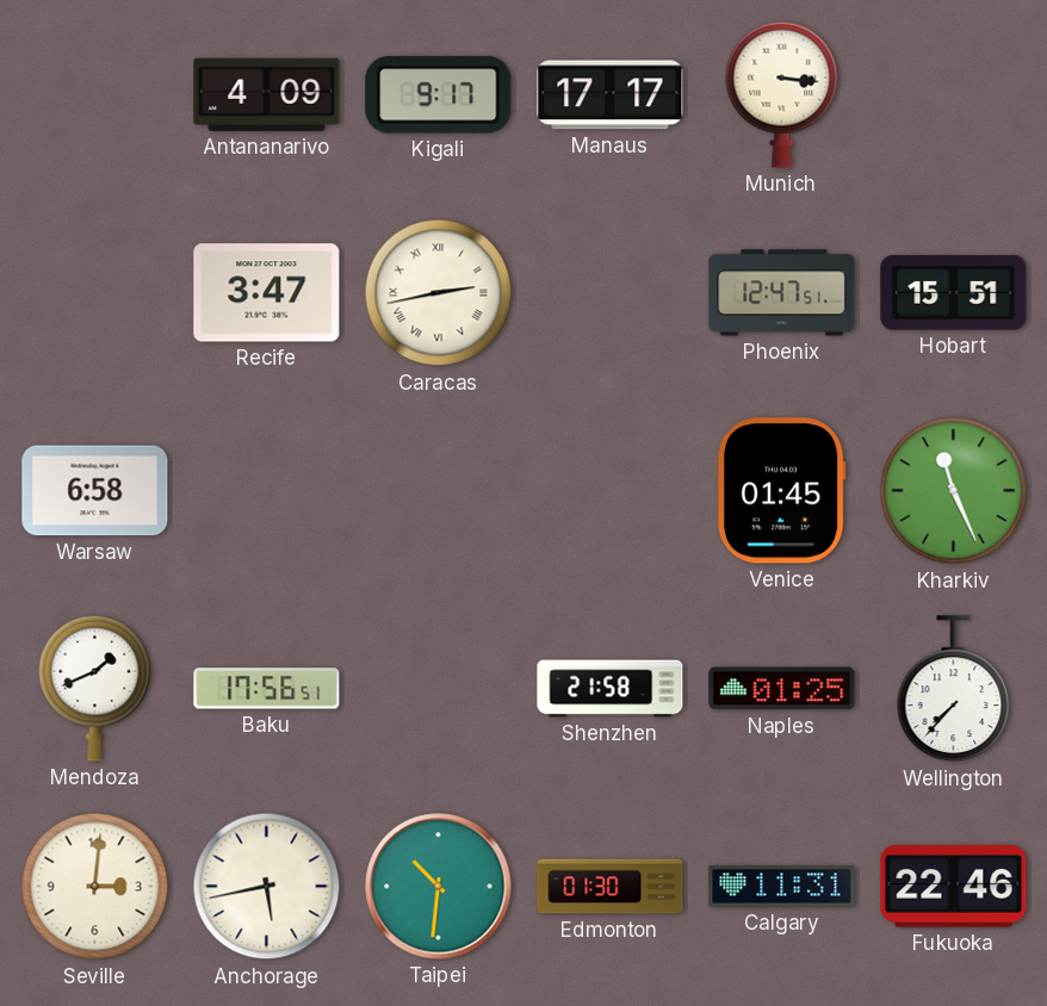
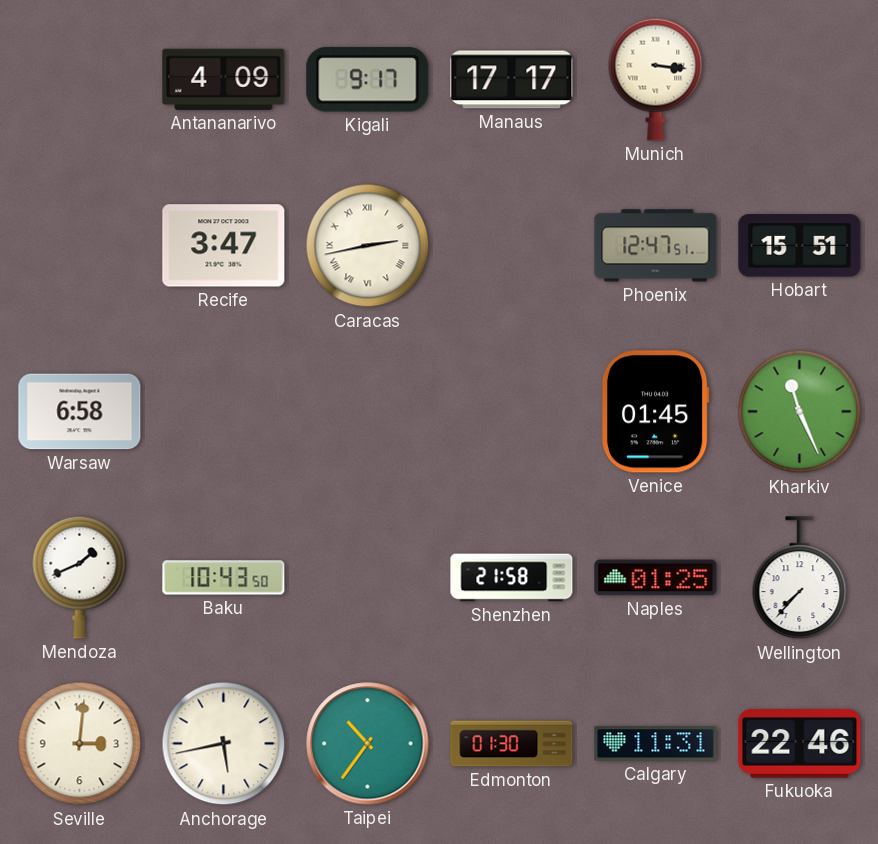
Baku: 17:56 -> 10:43 (224, 578)
Taipei: 10:31 -> 10:36 (368, 744)
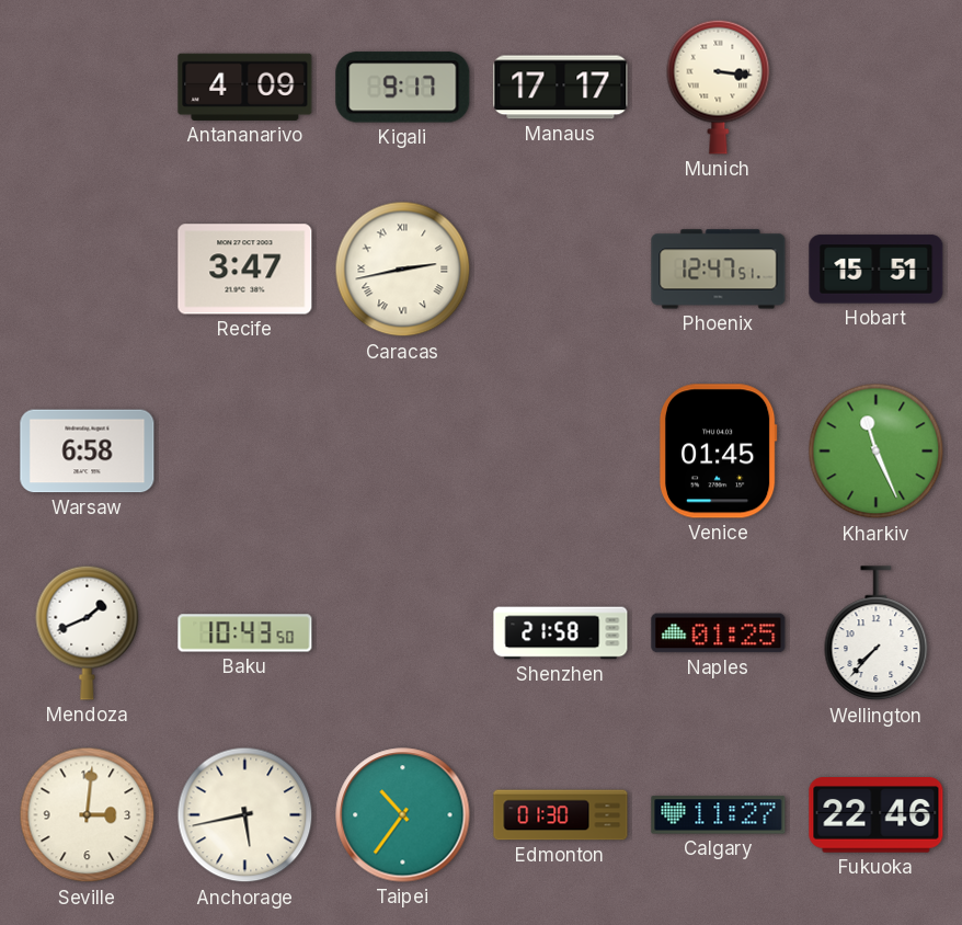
Calgary: 11:31 -> 11:27 (719, 815)
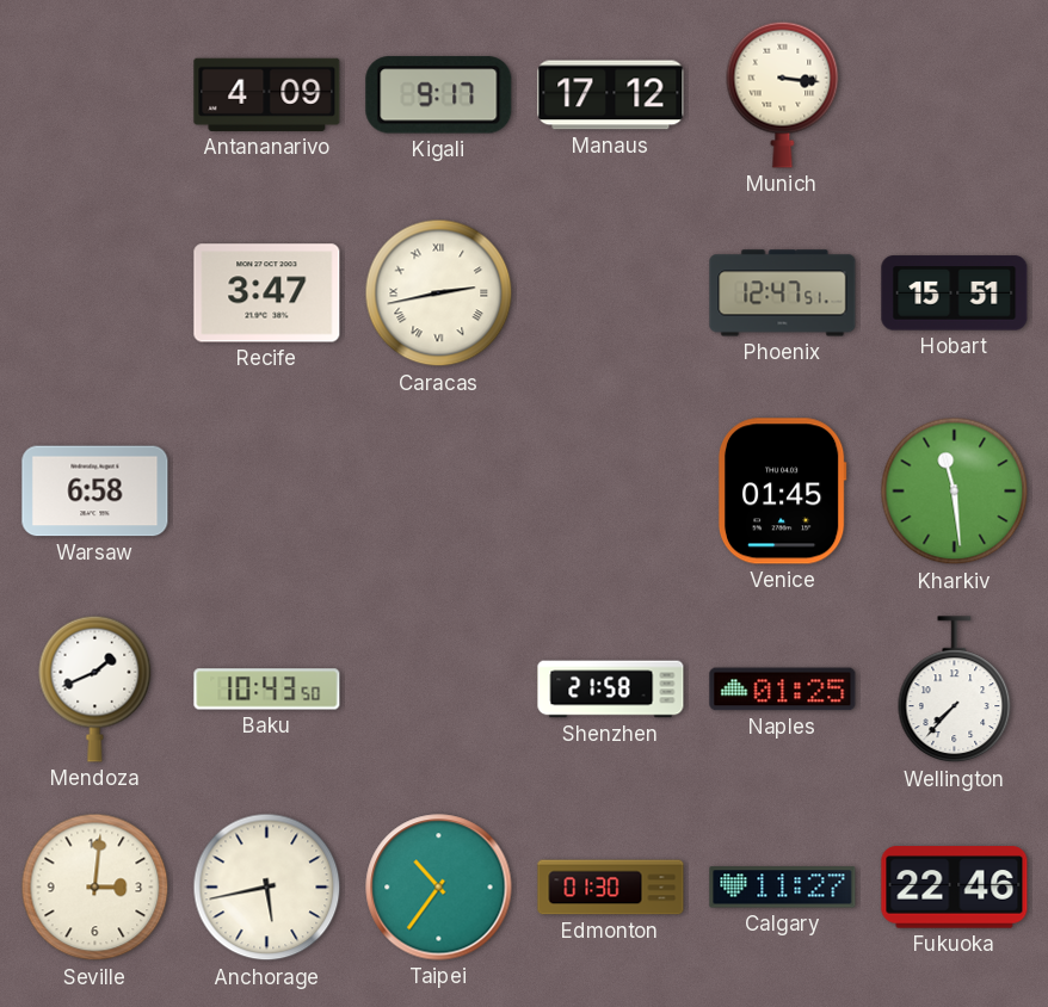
Manaus: 17:17 -> 17:12 (611, 95)
Kharkiv: 11:26 -> 11:29 (955, 492)
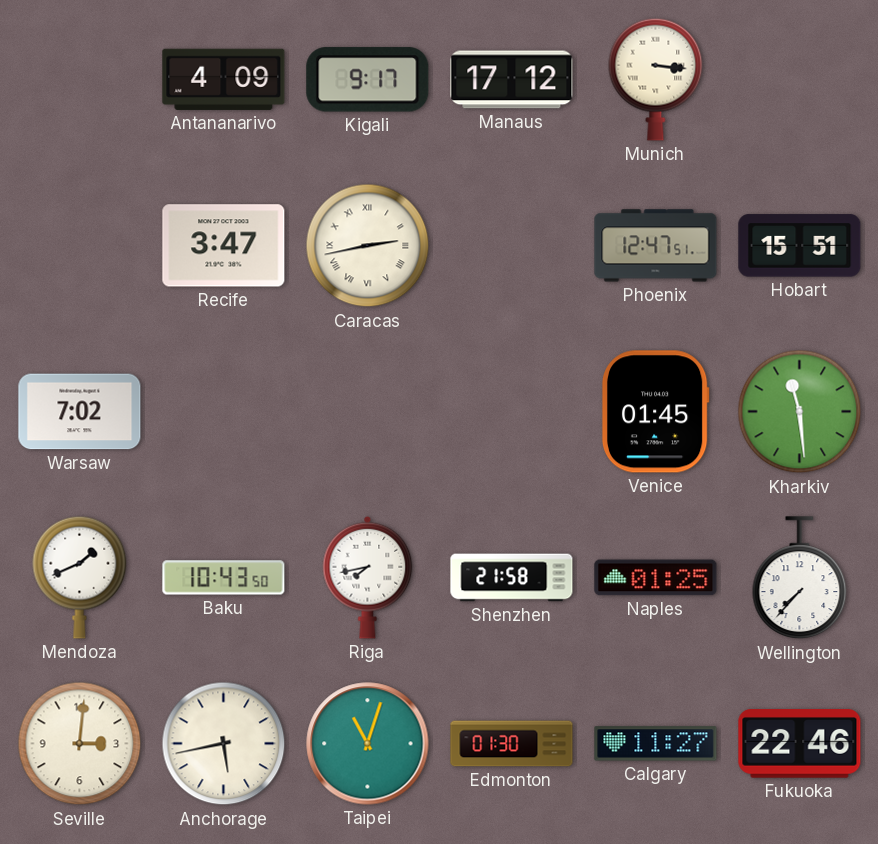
Warsaw: 6:58 -> 7:02 (80, 412)
Riga: none -> 7:43 (368, 577)
Taipei: 10:36 -> 11:03 (368, 744)
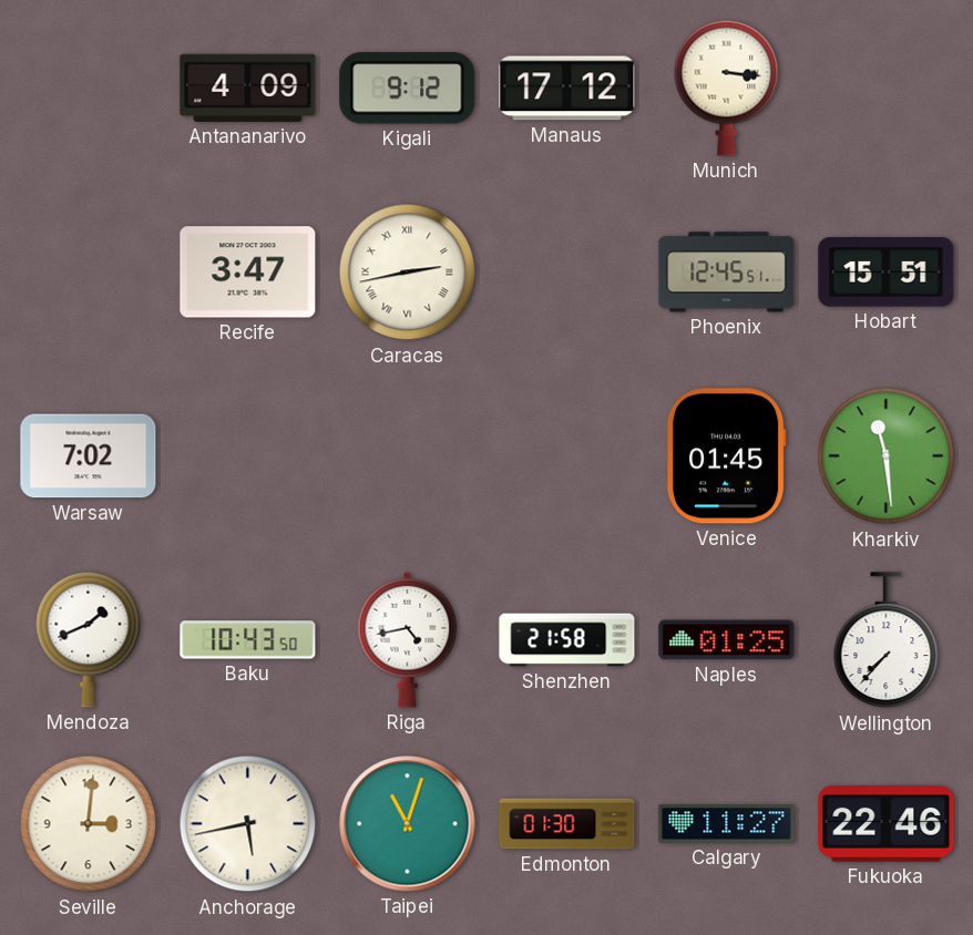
Kigali: 9:17 -> 9:12 (408, 89)
Phoenix: 12:47 -> 12:45 (727, 273)
Riga: 7:43 -> 4:43 (408, 639)
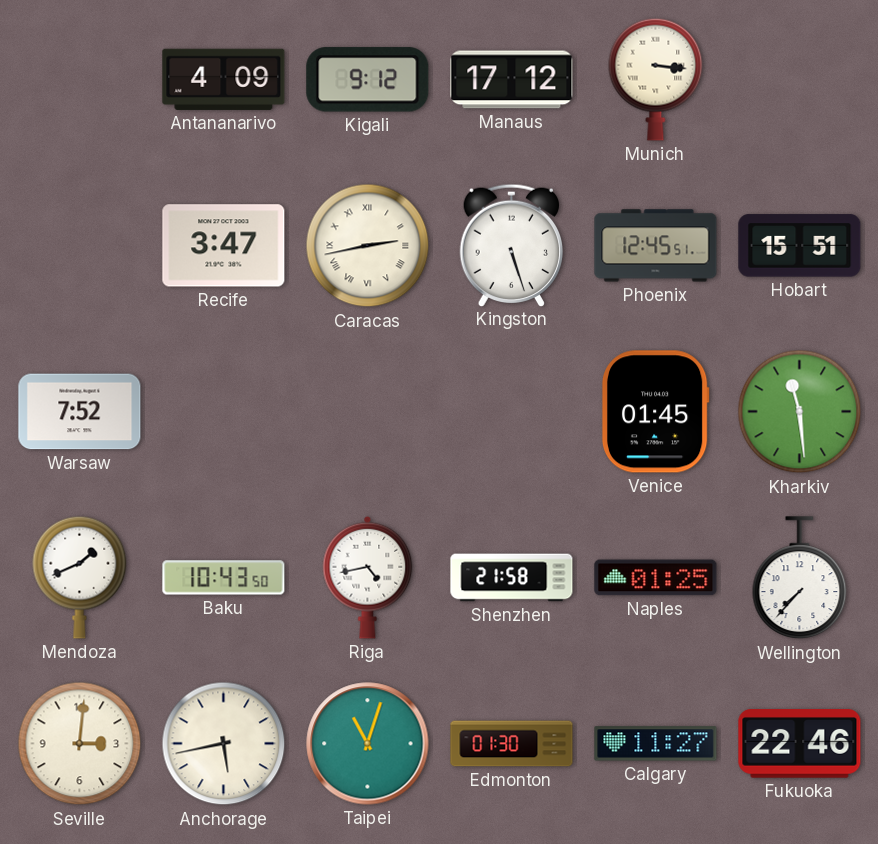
Kingston: none -> 5:27 (511, 245)
Warsaw: 7:02 -> 7:52 (80, 412)
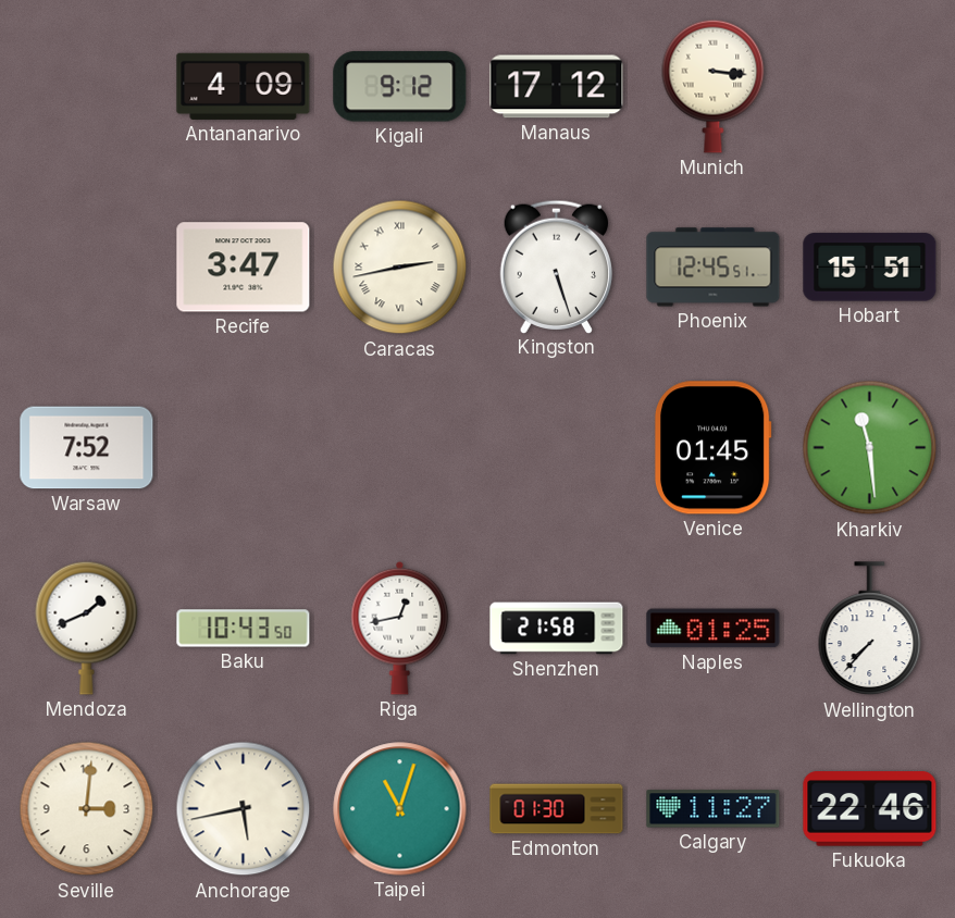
Riga: 4:43 -> 12:43 (400, 628)
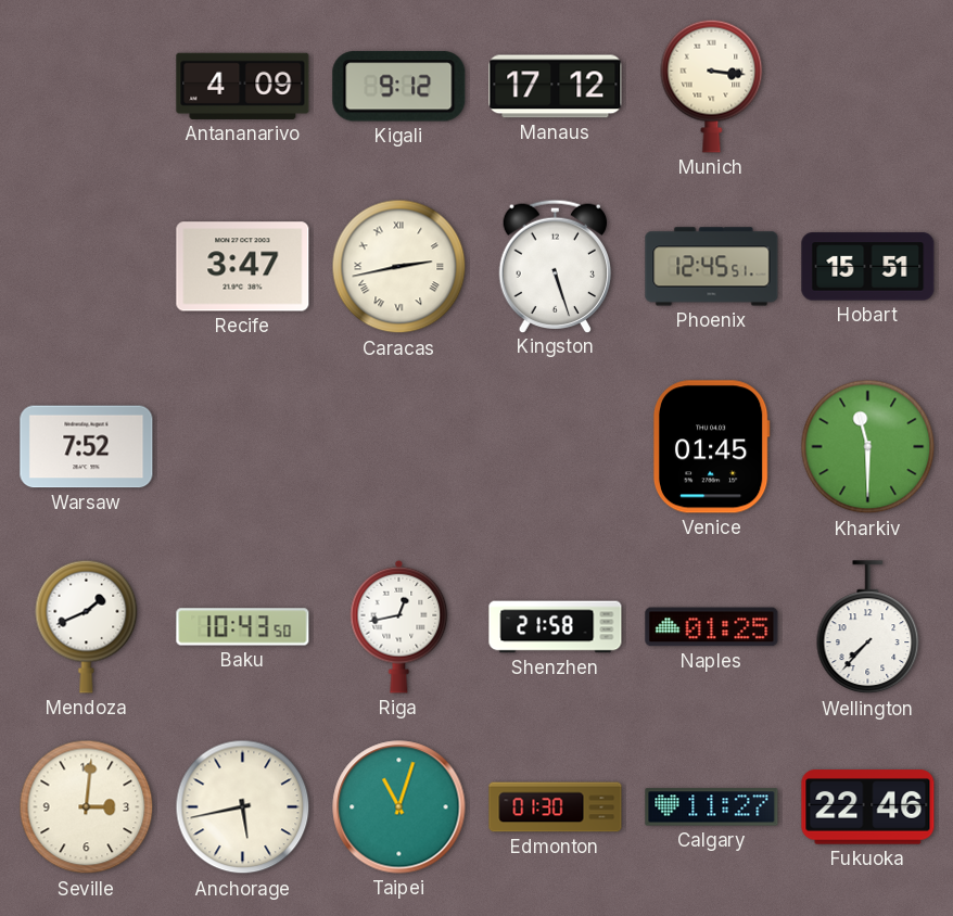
Kharkiv: 11:29 -> 11:30 (868, 447)
